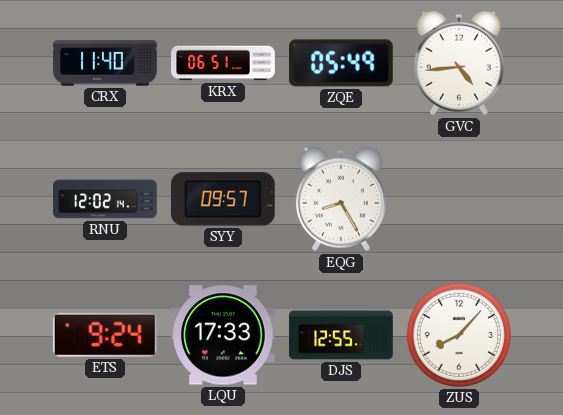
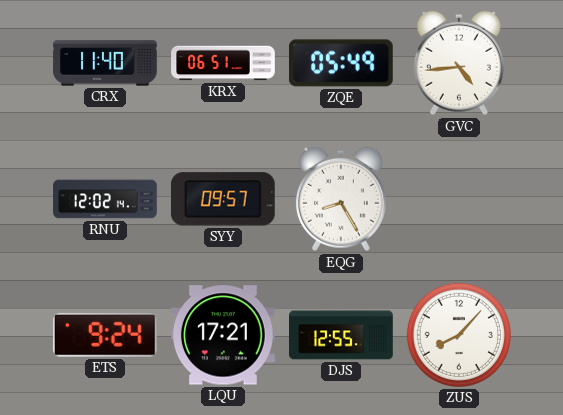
LQU: 17:33 -> 17:21 (224, 335)
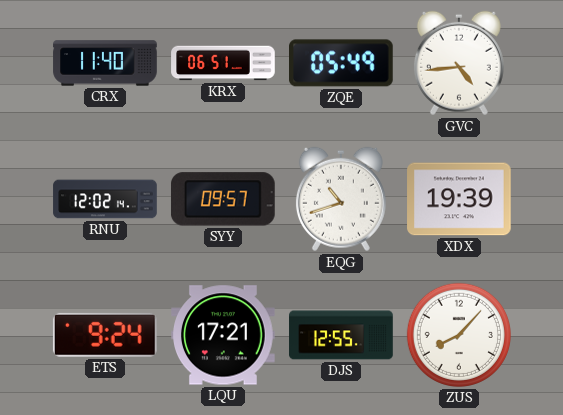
EQG: 8:25 -> 10:42 (341, 199)
XDX: none -> 19:39 (459, 199)
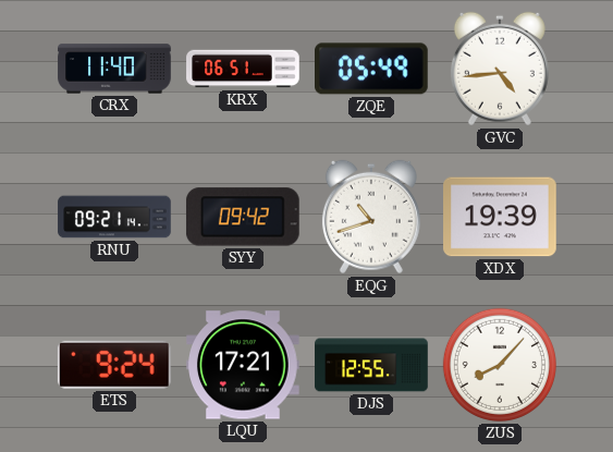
RNU: 12:02 -> 09:21 (114, 217)
SYY: 09:57 -> 09:42 (243, 217)
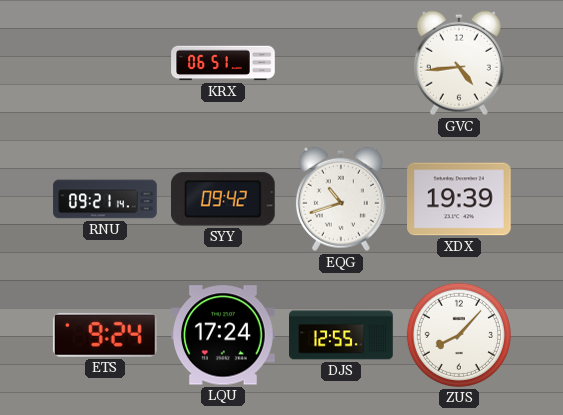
CRX: 11:40 -> none (114, 69)
ZQE: 05:49 -> none (372, 69)
LQU: 17:21 -> 17:24 (224, 335)
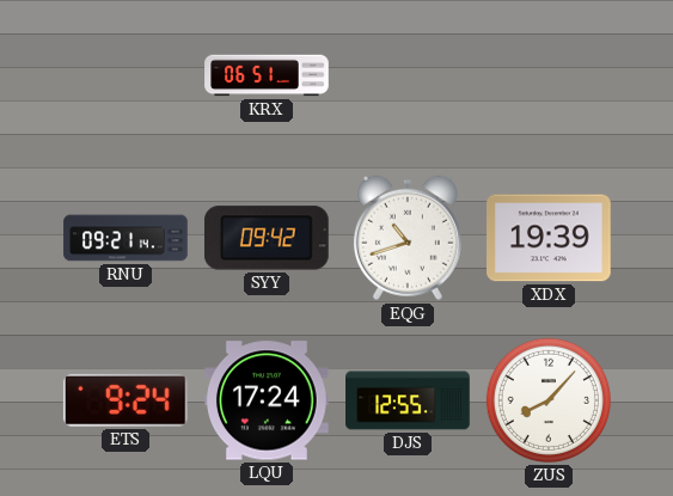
GVC: 4:44 -> none (459, 63)
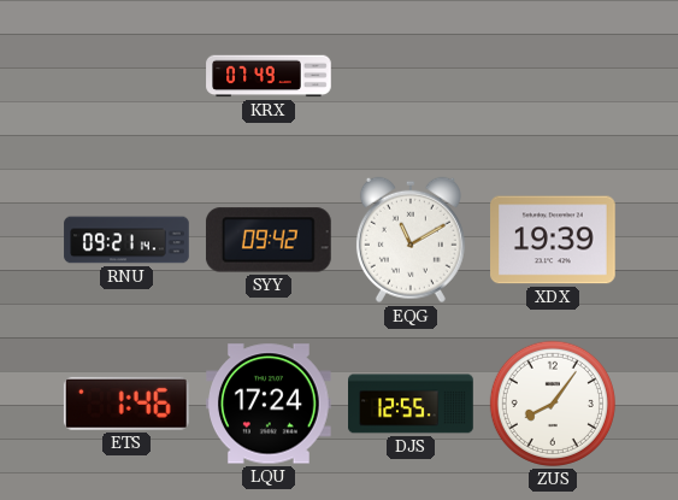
KRX: 06:51 -> 07:49 (269, 76)
EQG: 10:42 -> 11:10 (411, 240)
ETS: 9:24 -> 1:46 (126, 404)
ZUS: 8:07 -> 8:06 (553, 404)
